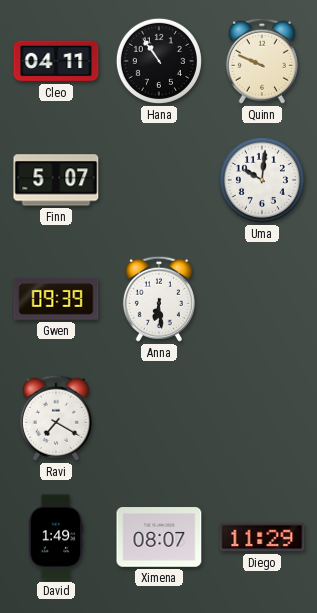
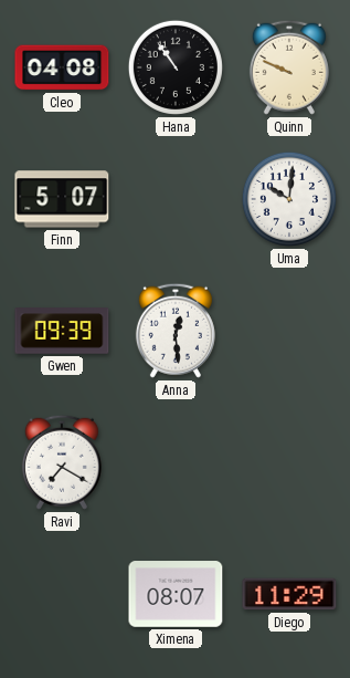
Cleo: 04:11 -> 04:08 (62, 67)
Anna: 6:29 -> 12:29 (176, 331)
David: 1:49 -> none (56, 537)
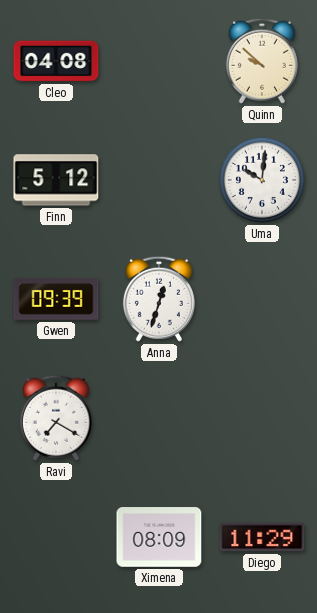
Hana: 10:54 -> none (176, 67)
Quinn: 9:49 -> 9:52 (262, 61)
Finn: 5:07 -> 5:12 (56, 180)
Anna: 12:29 -> 12:33 (159, 299)
Ximena: 08:07 -> 08:09 (159, 537)
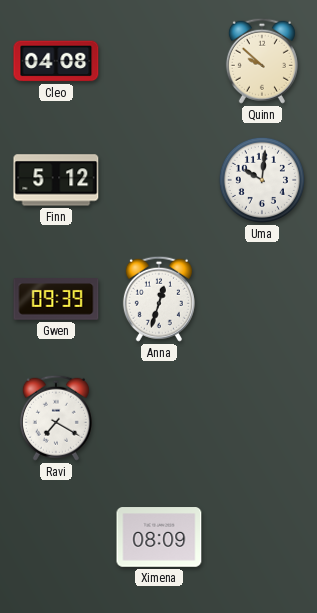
Diego: 11:29 -> none (262, 537)
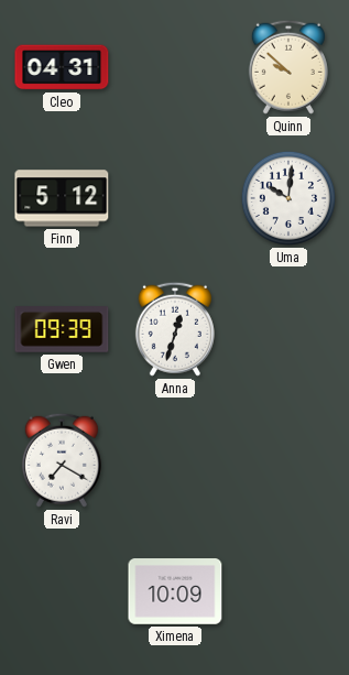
Cleo: 04:08 -> 04:31 (62, 67)
Ximena: 08:09 -> 10:09 (175, 591)
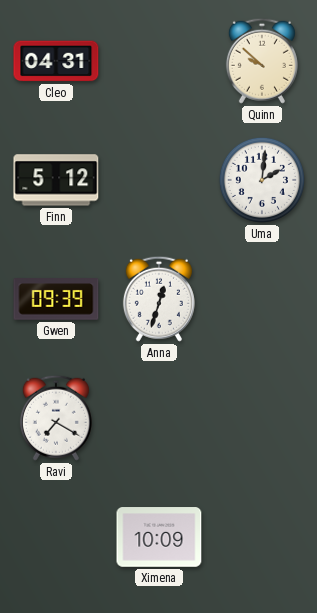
Uma: 10:01 -> 2:01 (262, 180)
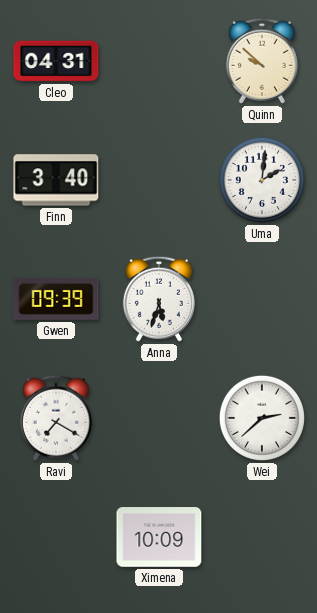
Finn: 5:12 -> 3:40 (56, 180)
Anna: 12:33 -> 5:33 (159, 299)
Wei: none -> 2:38 (262, 418)
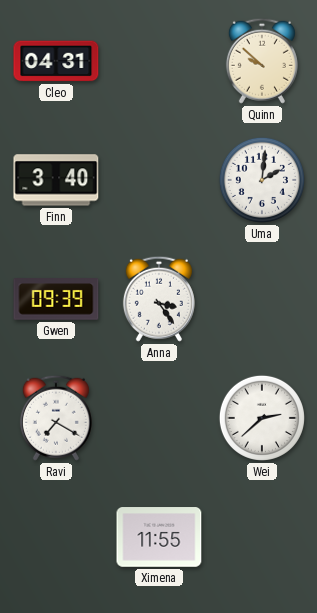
Anna: 5:33 -> 3:24 (159, 299)
Ximena: 10:09 -> 11:55 (159, 537)
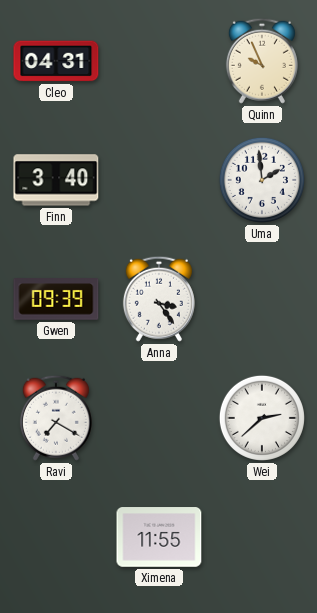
Quinn: 9:52 -> 9:56 (262, 61)
Uma: 2:01 -> 1:59 (262, 180)
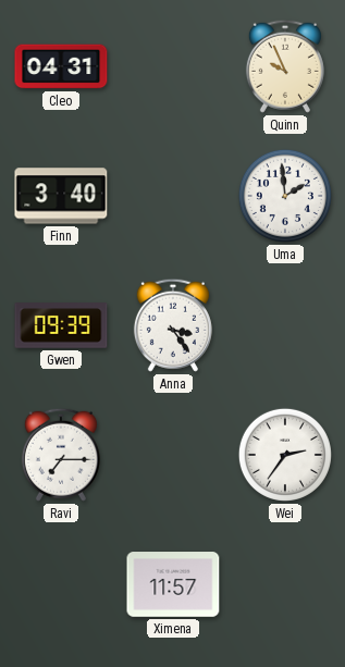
Ravi: 7:20 -> 7:15 (61, 455)
Wei: 2:38 -> 2:36 (285, 455)
Ximena: 11:55 -> 11:57 (173, 584)
